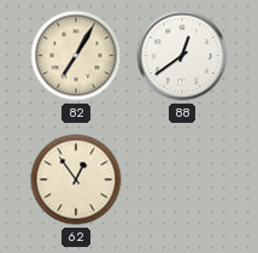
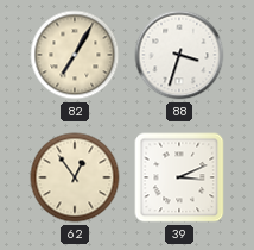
88: 12:39 -> 3:33 (179, 55)
39: none -> 3:11 (179, 177)
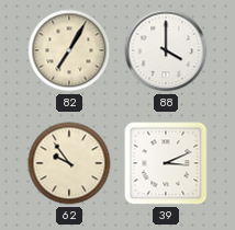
88: 3:33 -> 4:00 (166, 50)
62: 12:54 -> 9:54 (69, 163)
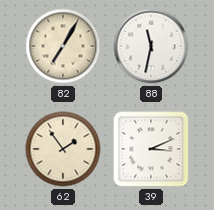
88: 4:00 -> 11:32 (151, 46)
62: 9:54 -> 1:54 (63, 149)
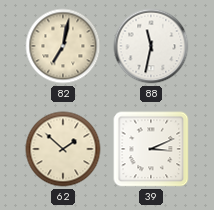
82: 7:05 -> 7:02 (63, 46)
62: 1:54 -> 1:52 (63, 149)
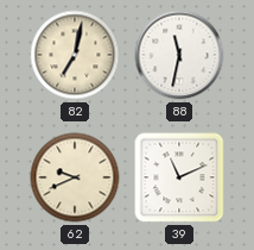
62: 1:52 -> 9:41 (75, 177)
39: 3:11 -> 11:11 (179, 177)
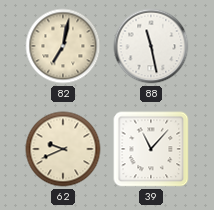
88: 11:32 -> 11:28 (151, 46)
39: 11:11 -> 11:07 (151, 149)
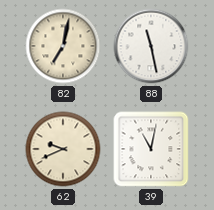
39: 11:07 -> 11:02 (151, 149)
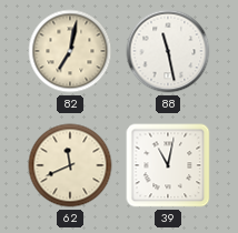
62: 9:41 -> 11:41 (70, 165)
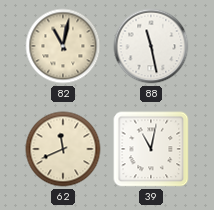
82: 7:02 -> 11:02 (63, 46)
